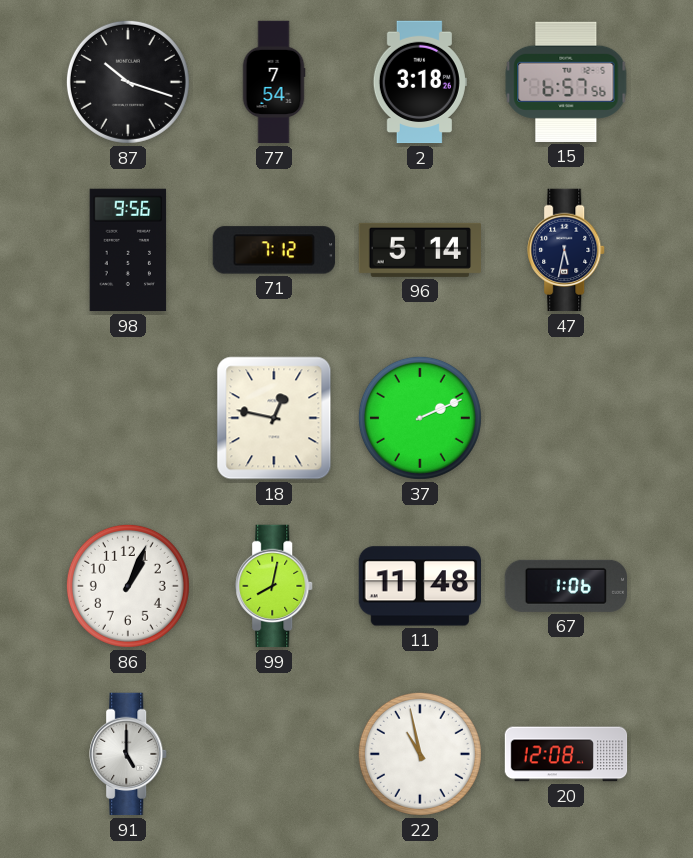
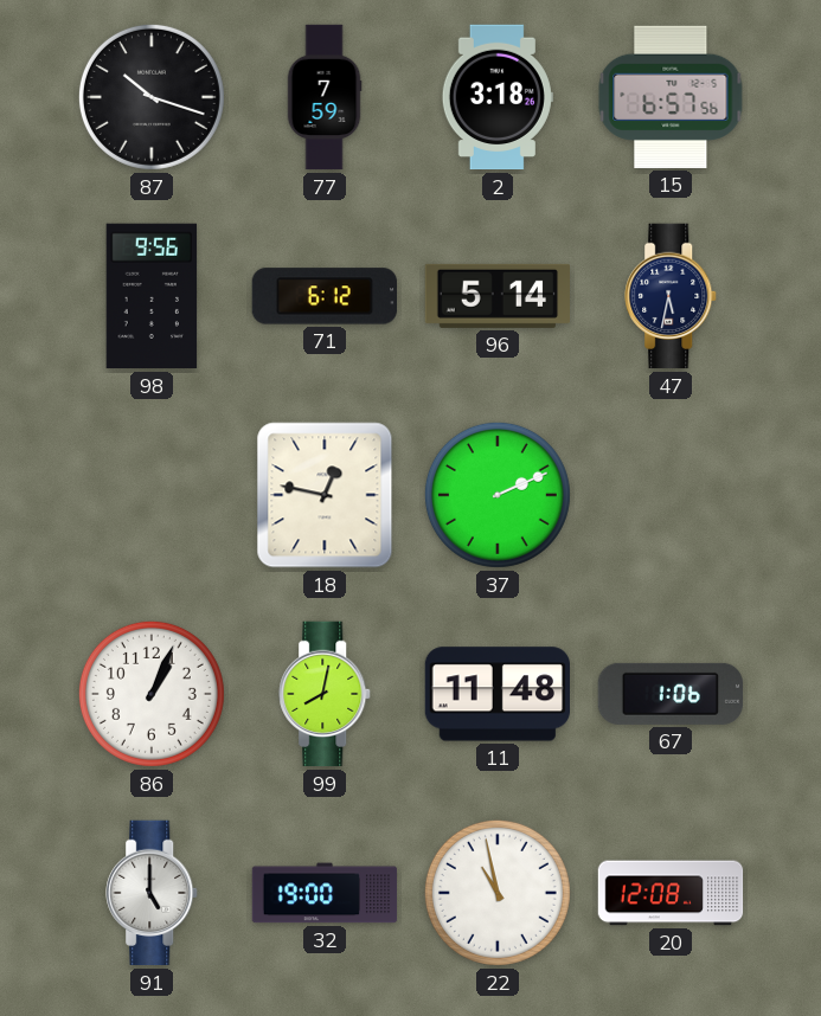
77: 7:54 -> 7:59 (325, 97)
71: 7:12 -> 6:12 (323, 296)
32: none -> 19:00 (325, 893)
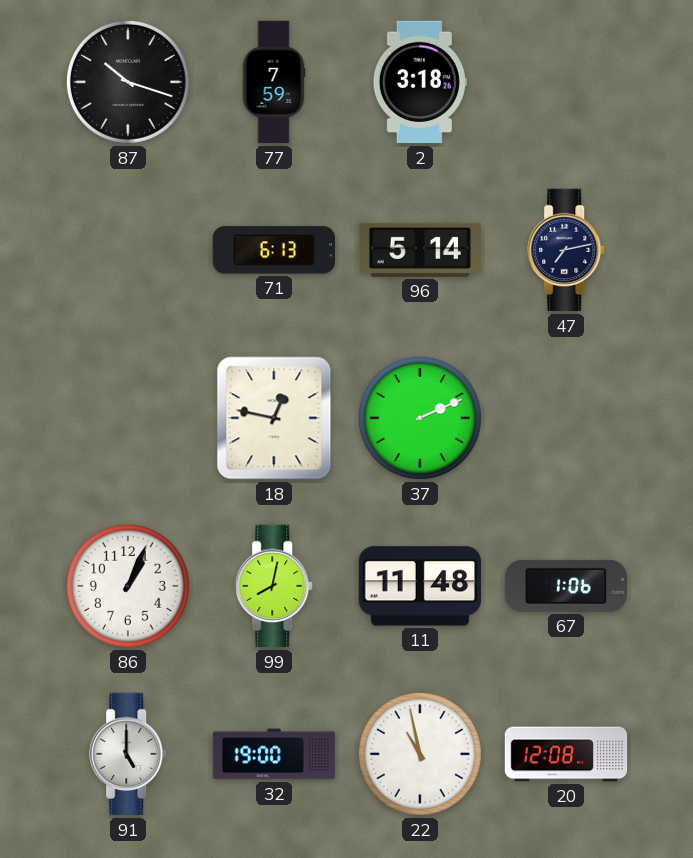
15: 6:57 -> none (671, 97)
98: 9:56 -> none (152, 296)
71: 6:12 -> 6:13 (273, 250)
47: 5:32 -> 7:13 (567, 250)
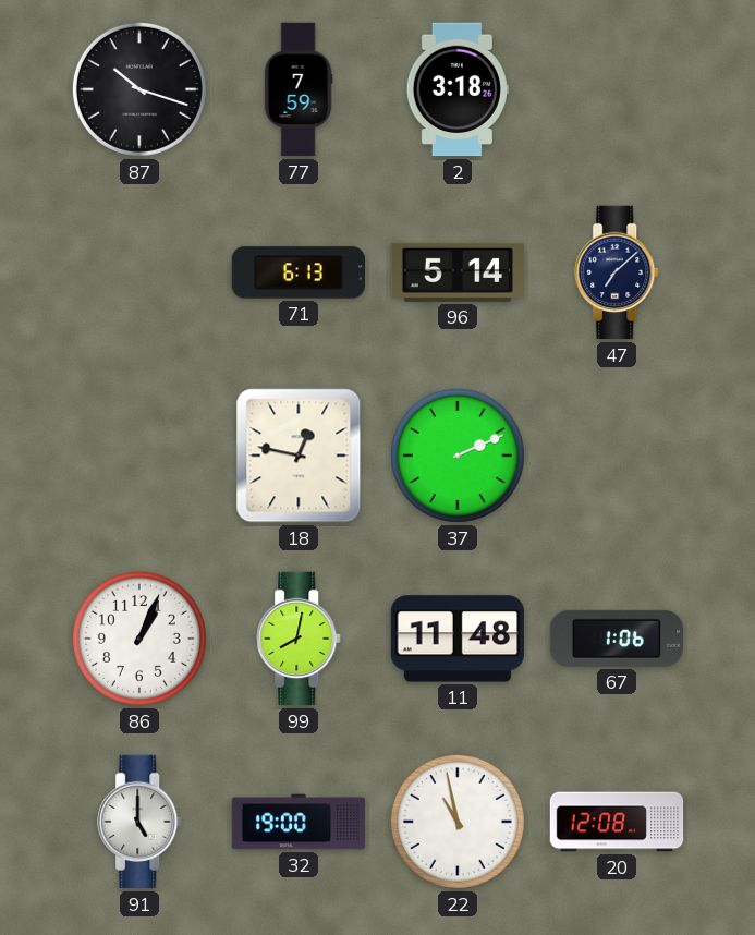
47: 7:13 -> 7:08 (618, 272)
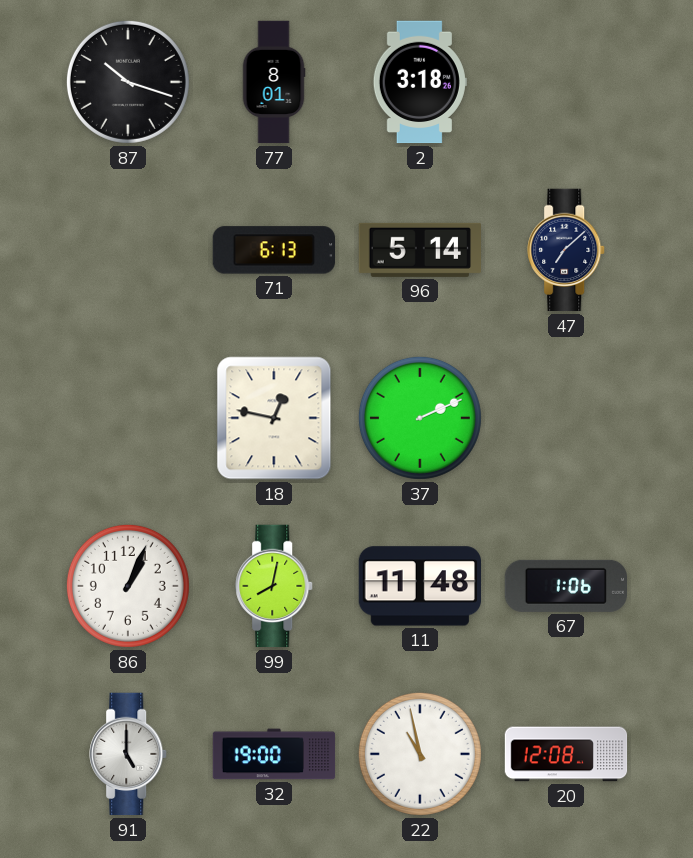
77: 7:59 -> 8:01 (274, 82)
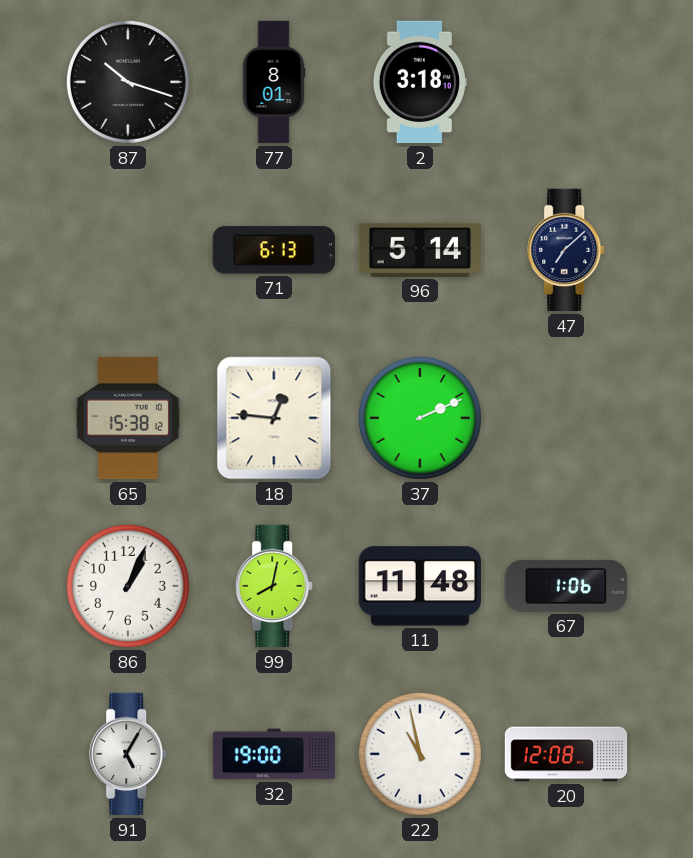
2: 3:18:26 -> 3:18:10 (420, 82)
65: none -> 15:38 (128, 418)
18: 12:47 -> 12:46 (274, 418)
91: 5:00 -> 5:05 (129, 754)
